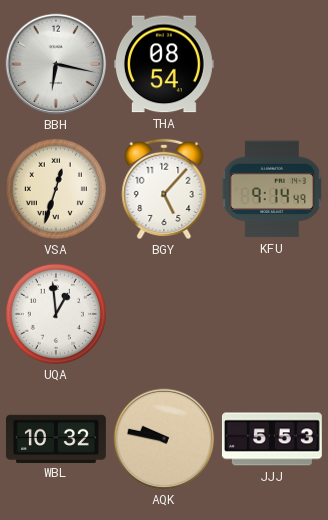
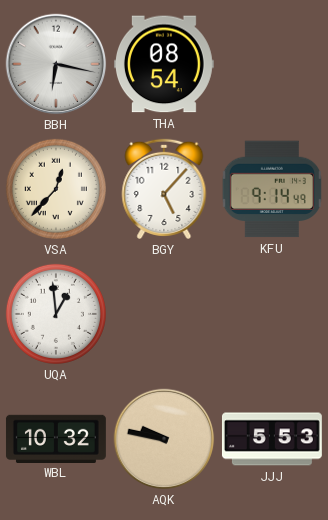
VSA: 12:33 -> 12:37 (56, 189)
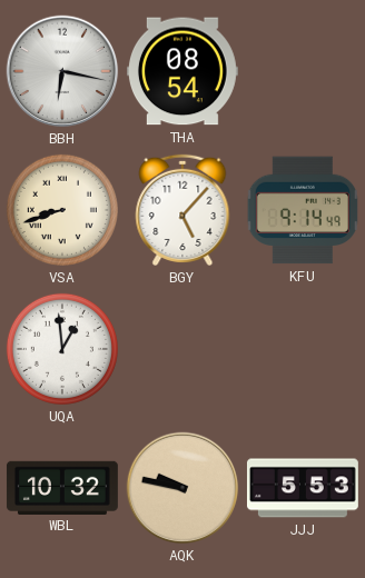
VSA: 12:37 -> 8:42 (62, 210)
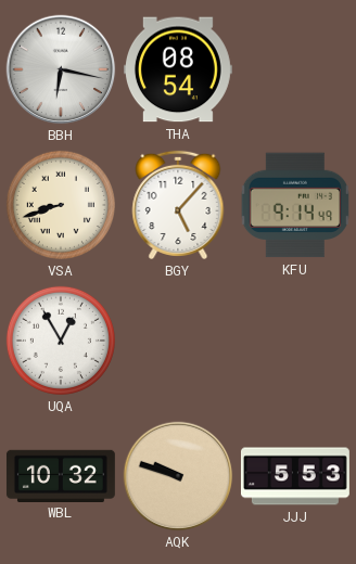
UQA: 12:59 -> 12:55 (61, 341)
AQK: 9:47 -> 9:48 (178, 476)
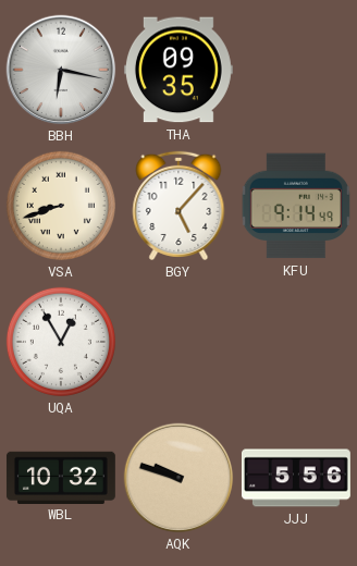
THA: 08:54 -> 09:35 (178, 70)
JJJ: 5:53 -> 5:56 (296, 478)
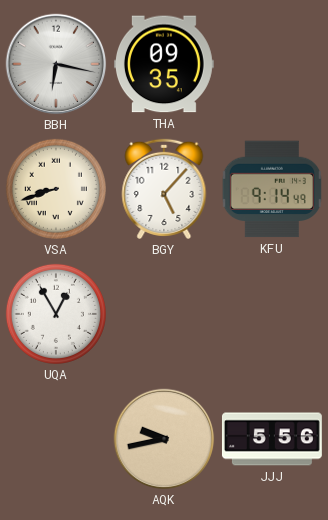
WBL: 10:32 -> none (61, 477)
AQK: 9:48 -> 9:43 (164, 439)
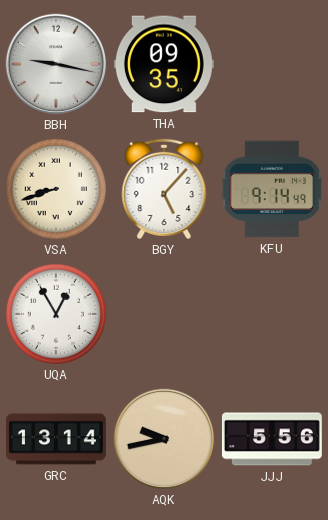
BBH: 6:17 -> 9:17 (56, 64)
GRC: none -> 13:14 (56, 439)
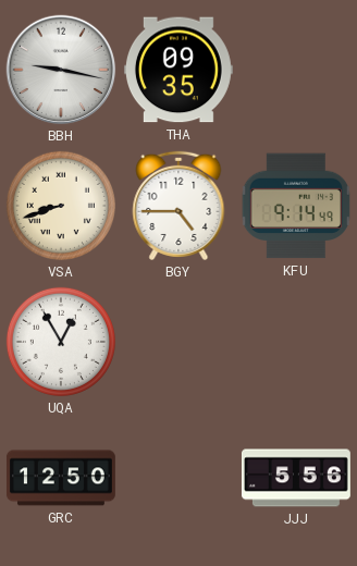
BGY: 5:07 -> 4:45 (178, 206)
GRC: 13:14 -> 12:50 (61, 478)
AQK: 9:43 -> none (164, 439)
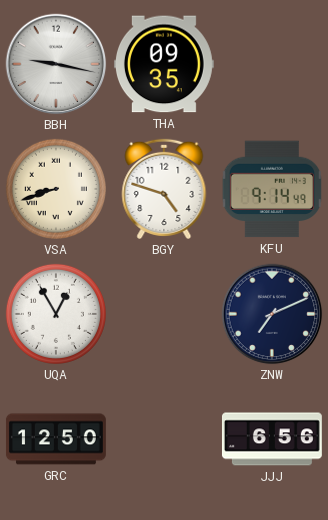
BGY: 4:45 -> 4:48 (164, 189)
ZNW: none -> 7:11 (272, 314)
JJJ: 5:56 -> 6:56 (272, 439)
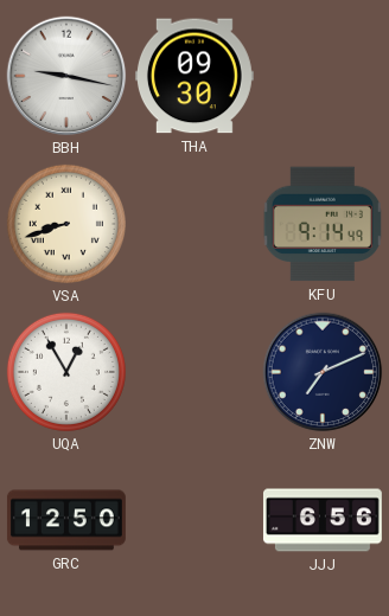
THA: 09:35 -> 09:30 (194, 76)
BGY: 4:48 -> none (164, 189)
